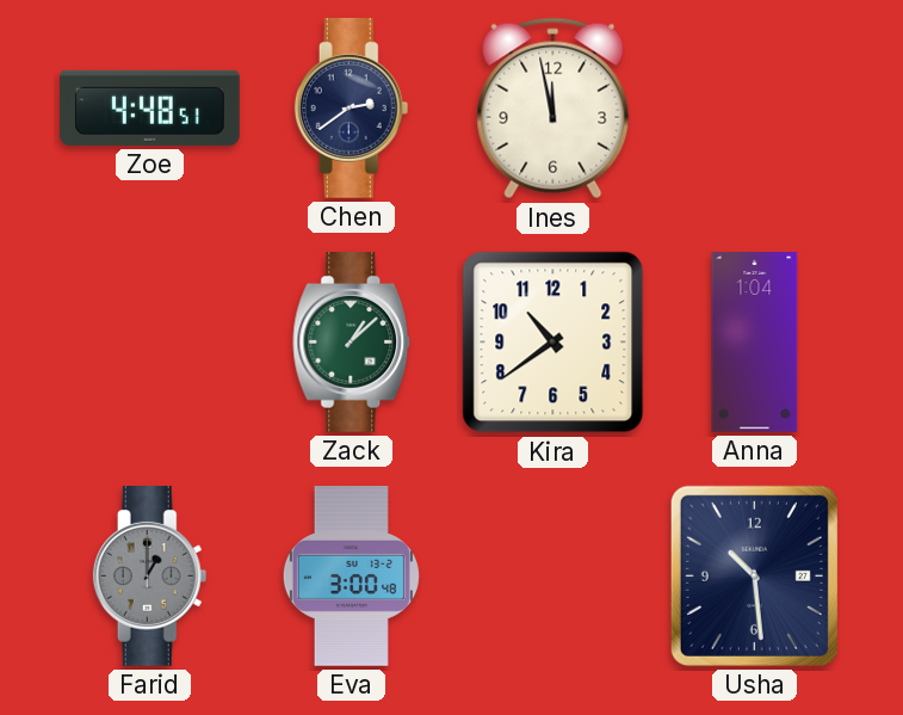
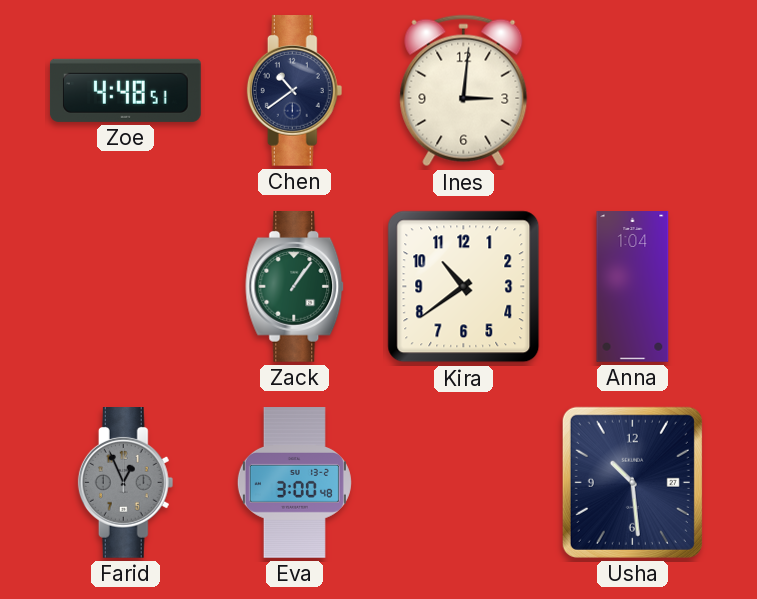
Chen: 2:39 -> 10:39 (295, 91)
Ines: 11:58 -> 3:01 (464, 91)
Zack: 1:08 -> 1:06 (295, 287)
Farid: 1:00 -> 12:56 (126, 483)
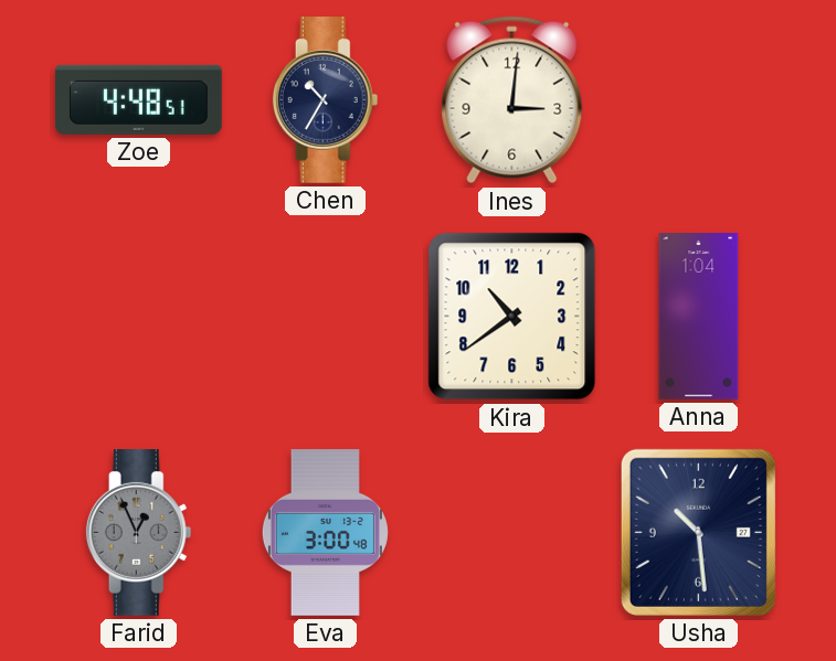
Chen: 10:39 -> 10:35 (326, 100)
Zack: 1:06 -> none (295, 287)
